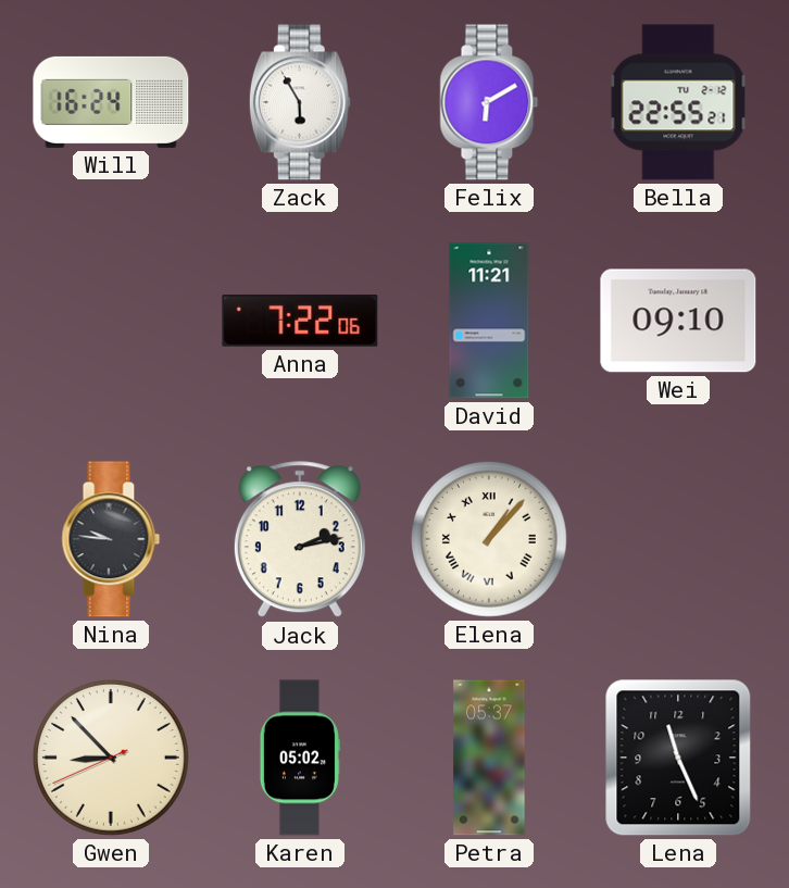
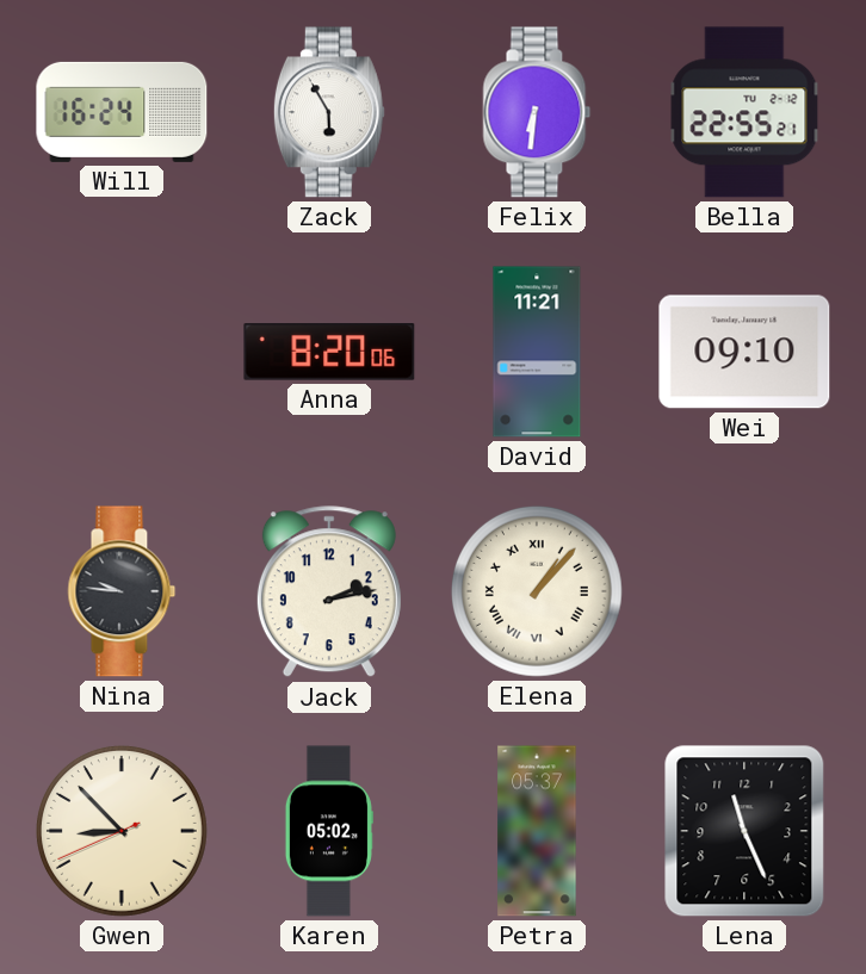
Felix: 6:10 -> 6:31 (537, 112)
Anna: 7:22 -> 8:20 (329, 352)
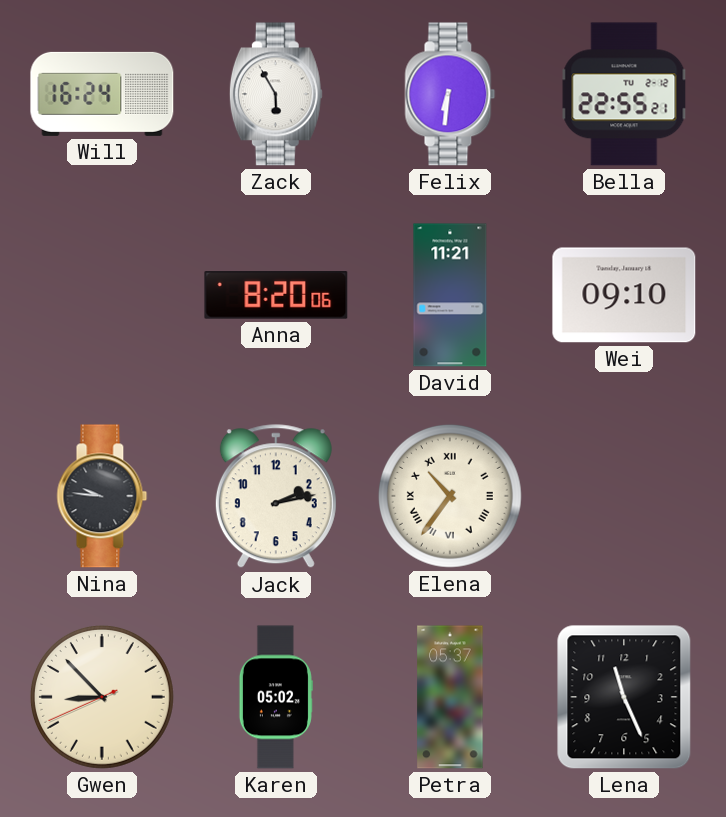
Elena: 1:07 -> 10:36 (450, 496)
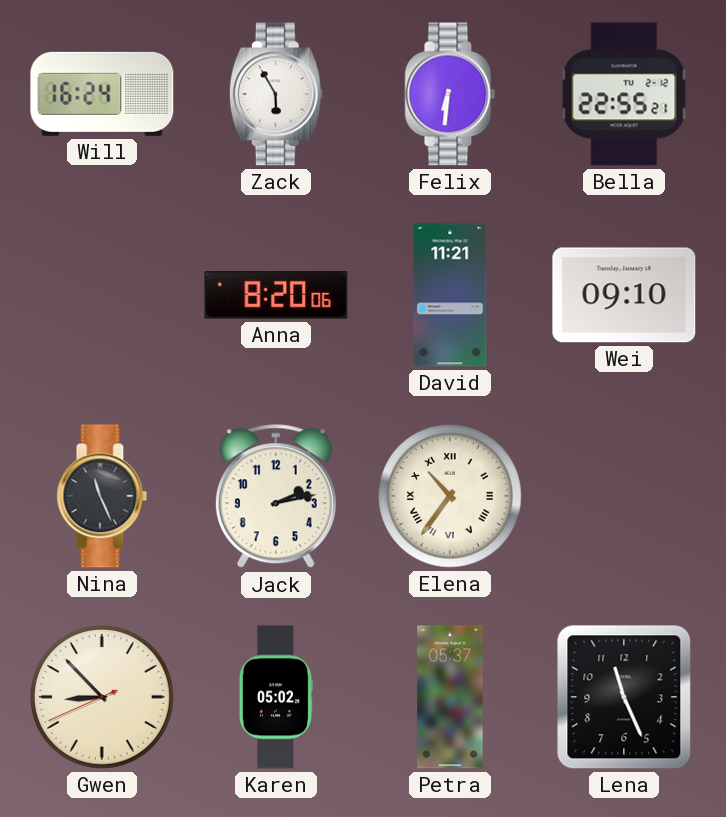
Nina: 9:46 -> 11:26 (102, 496)
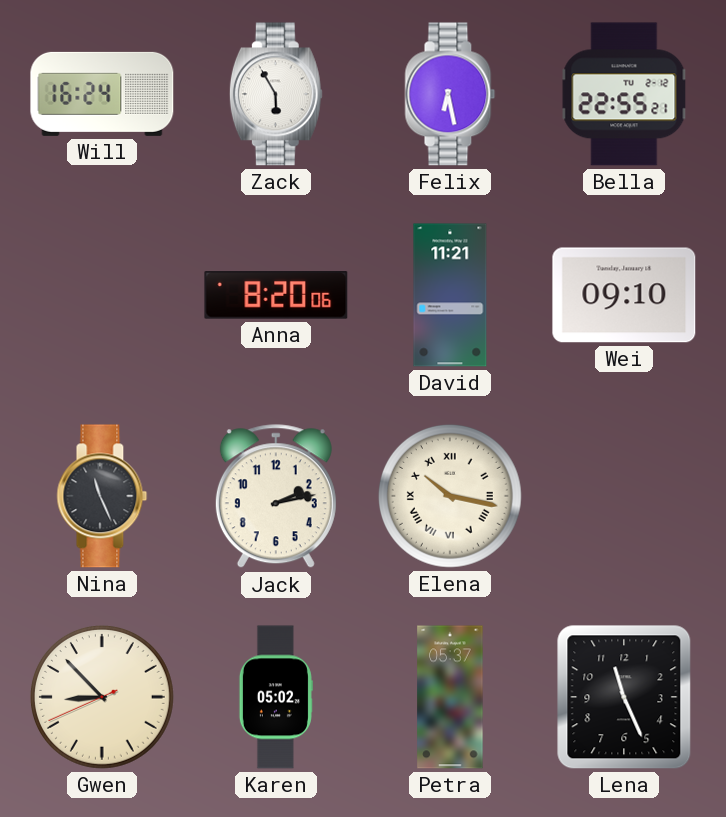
Felix: 6:31 -> 6:28 (450, 94)
Elena: 10:36 -> 10:17 (450, 496)
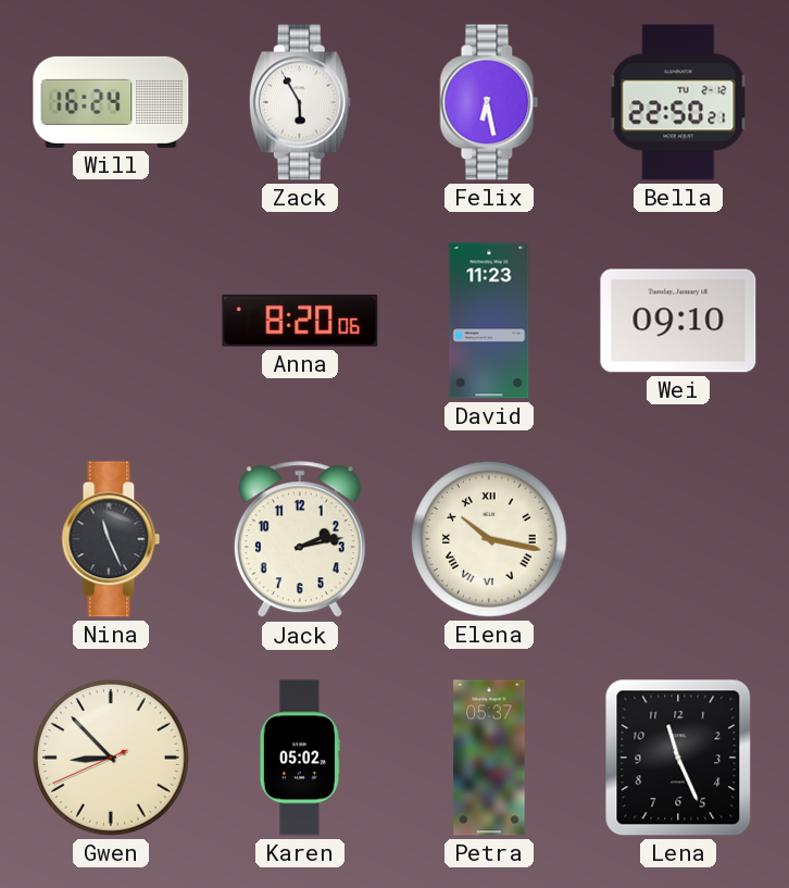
Bella: 22:55 -> 22:50 (678, 102)
David: 11:21 -> 11:23 (489, 321)
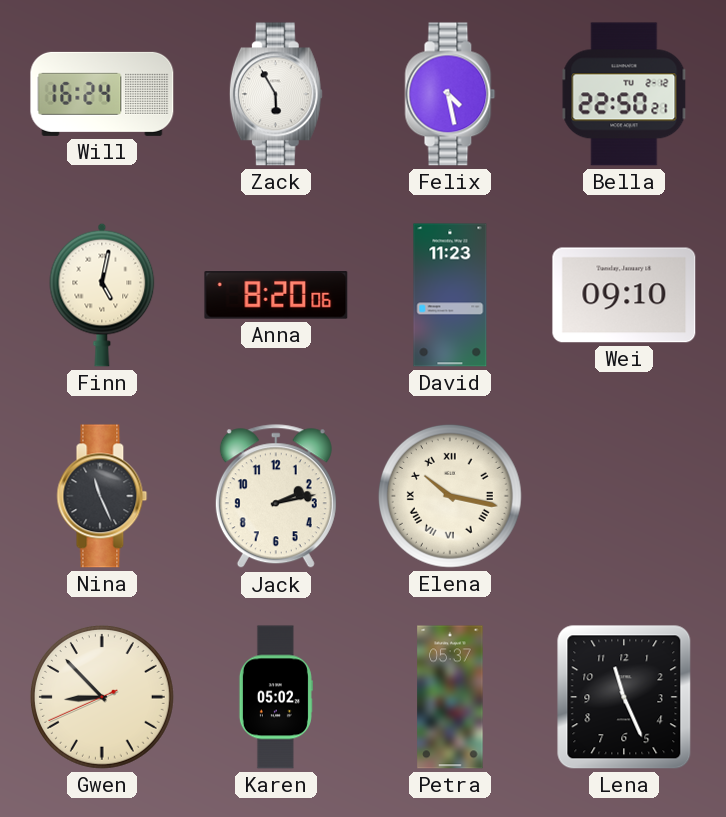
Felix: 6:28 -> 4:28 (450, 94)
Finn: none -> 5:02 (102, 295)
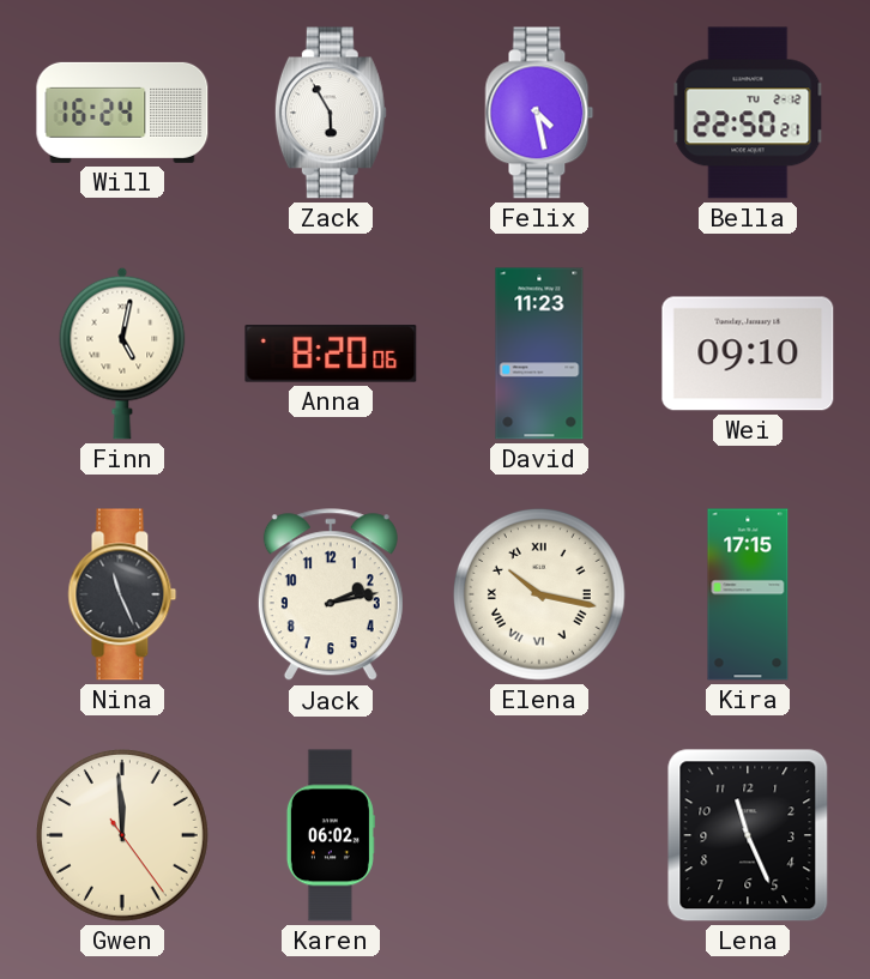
Kira: none -> 17:15 (748, 594)
Gwen: 8:52 -> 11:59 (122, 835)
Karen: 05:02 -> 06:02 (331, 835)
Petra: 05:37 -> none (450, 697)
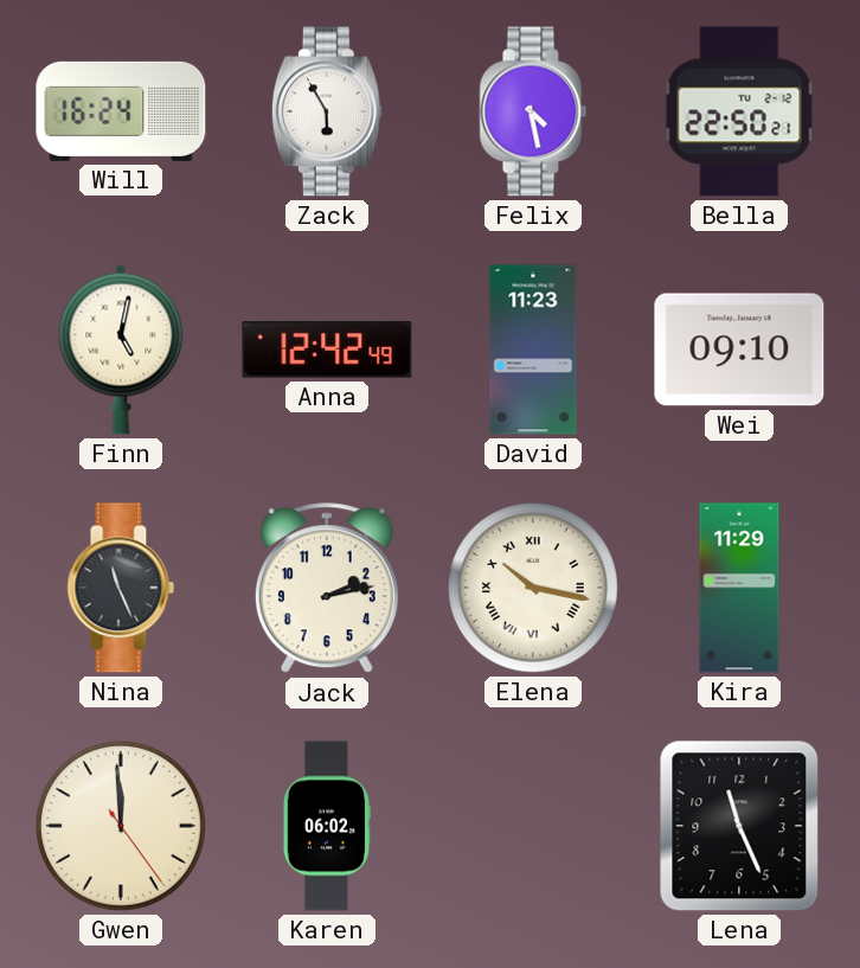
Anna: 8:20 -> 12:42 (327, 350)
Kira: 17:15 -> 11:29 (739, 588)
